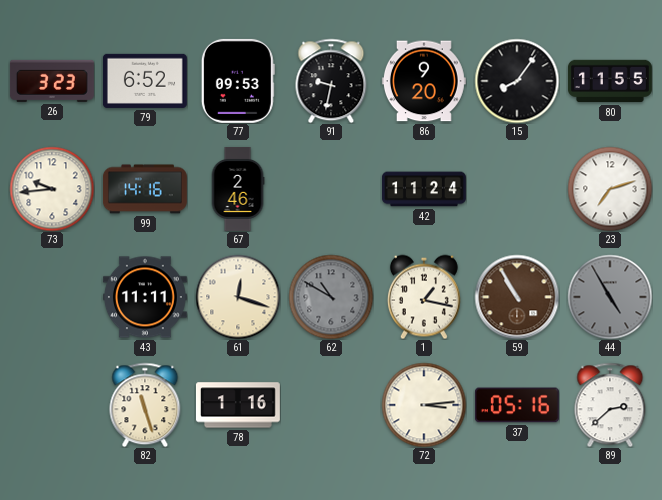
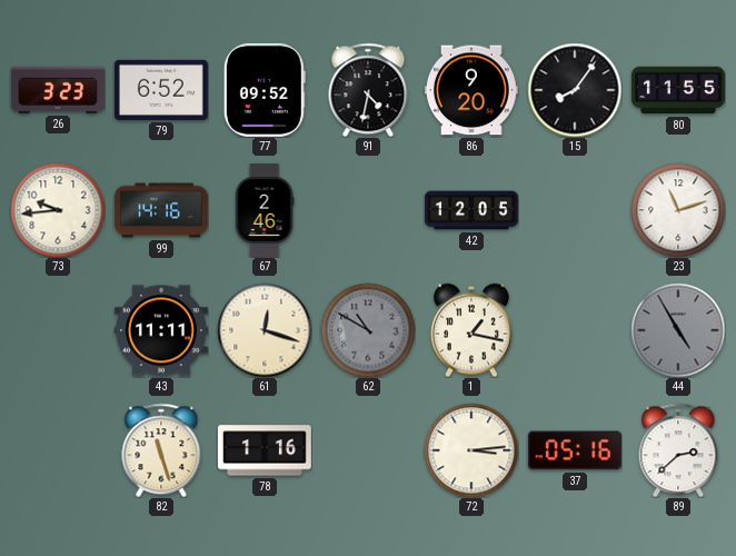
77: 09:53 -> 09:52 (265, 90)
91: 9:32 -> 4:32 (368, 90)
42: 11:24 -> 12:05 (471, 210)
23: 7:12 -> 11:12 (678, 210)
59: 10:55 -> none (517, 297)
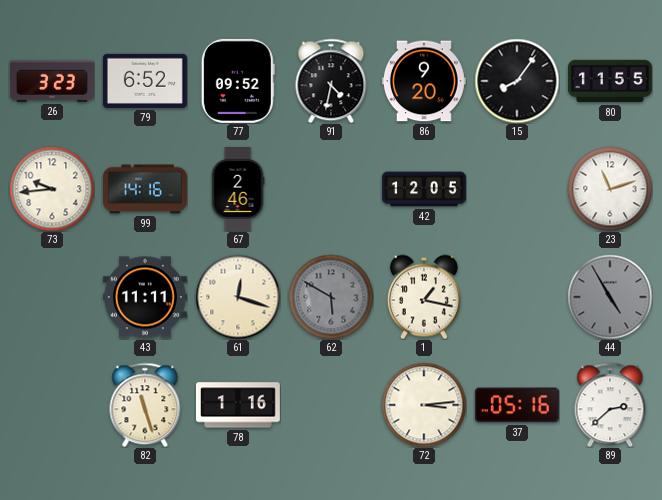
62: 10:50 -> 5:50 (331, 297)
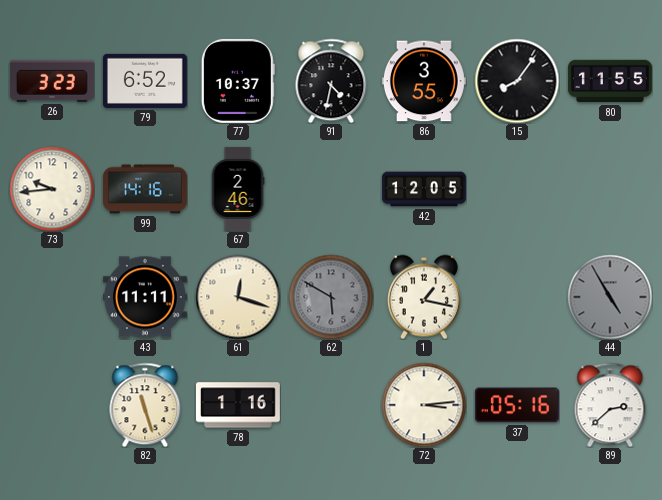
77: 09:52 -> 10:37 (238, 81)
86: 9:20 -> 3:55 (424, 81)
23: 11:12 -> none (610, 189)
